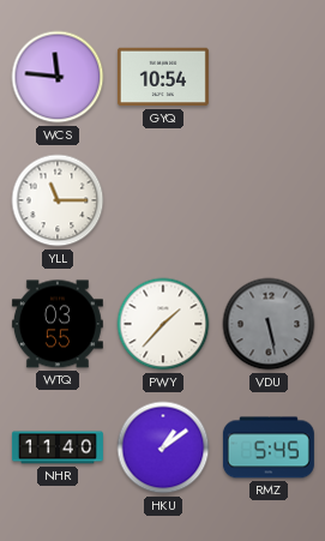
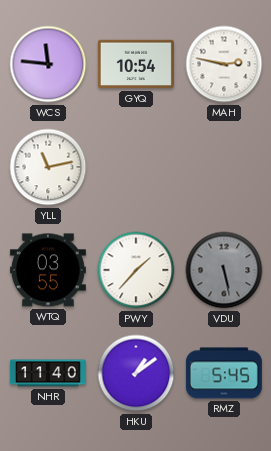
MAH: none -> 2:47 (224, 64)
YLL: 11:15 -> 11:13 (48, 167)
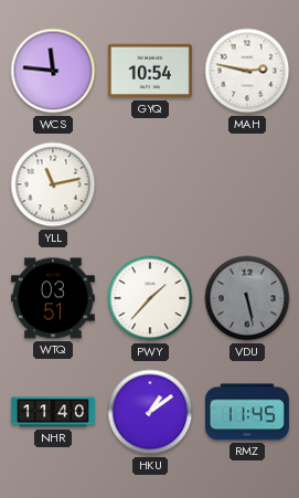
WTQ: 03:55 -> 03:51 (53, 298)
RMZ: 5:45 -> 11:45 (247, 412)
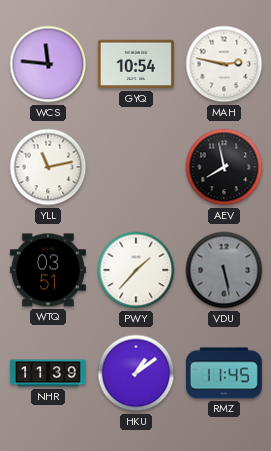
AEV: none -> 7:58 (224, 167)
NHR: 11:40 -> 11:39 (48, 373)
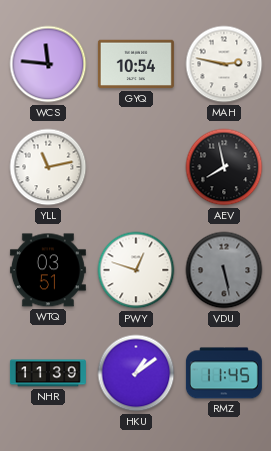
PWY: 1:37 -> 12:48 (136, 270)
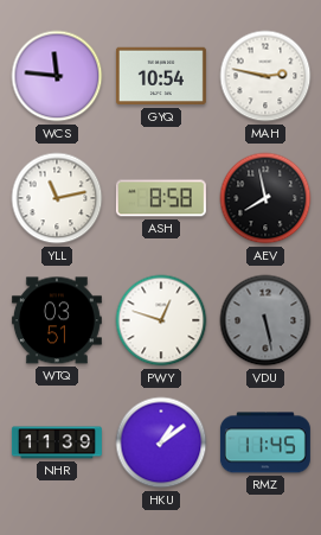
ASH: none -> 8:58 (161, 198)
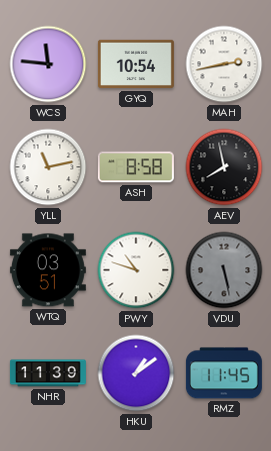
MAH: 2:47 -> 2:43 (224, 64)
PWY: 12:48 -> 10:48 (136, 270)
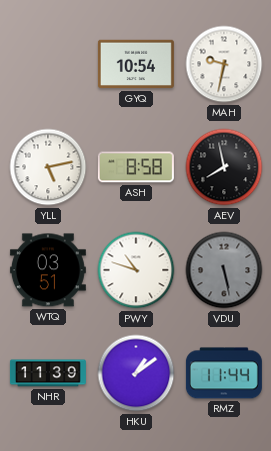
WCS: 11:46 -> none (48, 64)
MAH: 2:43 -> 9:32 (224, 64)
YLL: 11:13 -> 5:13 (48, 167)
RMZ: 11:45 -> 11:44 (224, 373)
